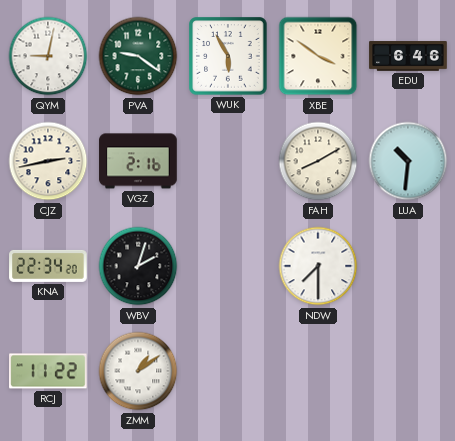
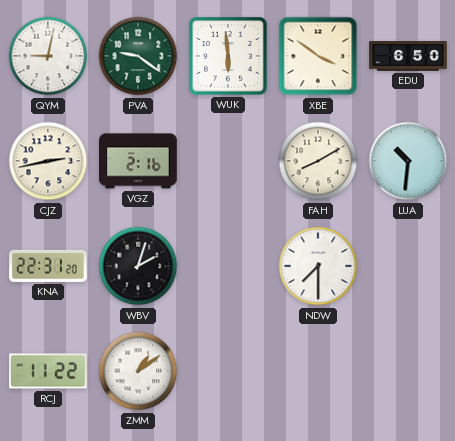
WUK: 5:55 -> 5:59 (228, 56)
EDU: 6:46 -> 6:50 (408, 56)
KNA: 22:34 -> 22:31 (48, 266)
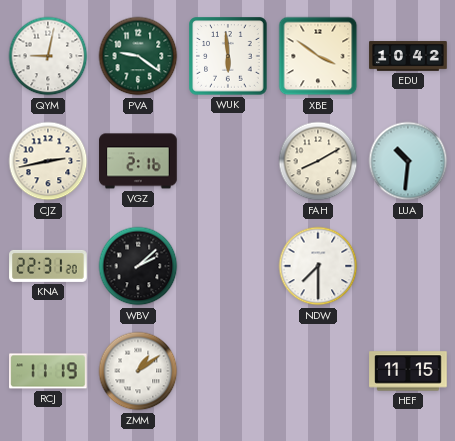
EDU: 6:50 -> 10:42 (408, 56)
WBV: 2:03 -> 2:08 (138, 266)
RCJ: 11:22 -> 11:19 (48, 371)
HEF: none -> 11:15 (408, 371)
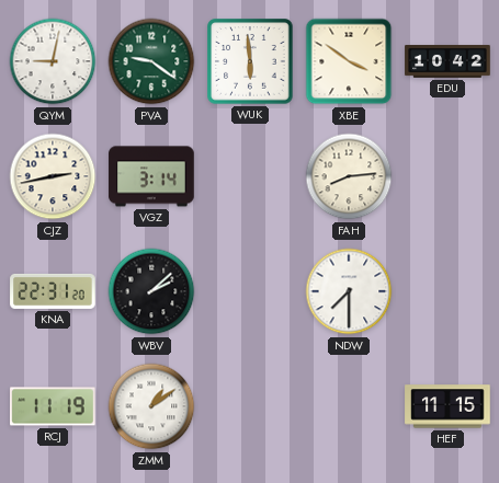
VGZ: 2:16 -> 3:14 (151, 176)
FAH: 8:10 -> 8:14 (349, 176)
LUA: 10:31 -> none (408, 161)
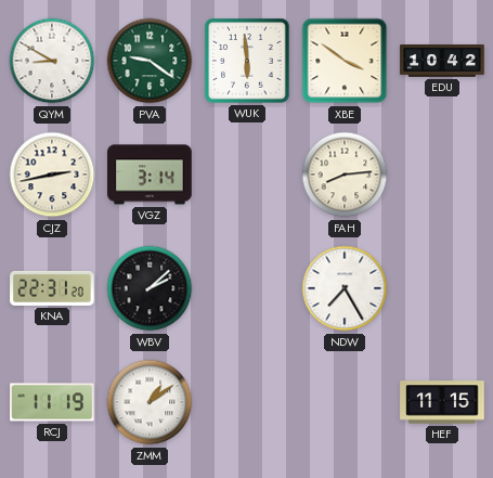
QYM: 9:02 -> 8:50 (52, 61)
NDW: 7:30 -> 7:25 (345, 288)
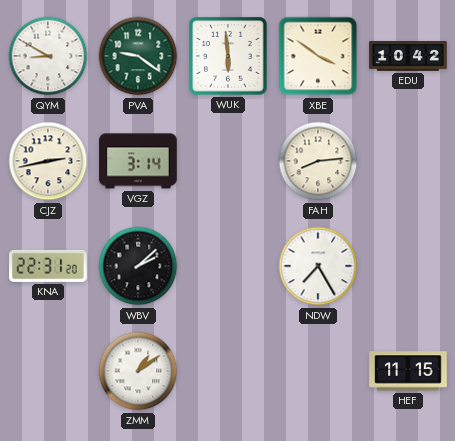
RCJ: 11:19 -> none (52, 402)
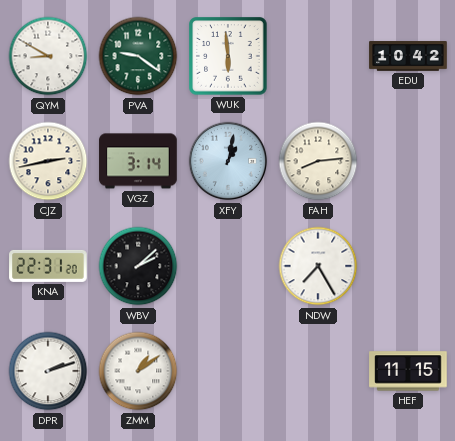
XBE: 3:51 -> none (318, 56)
XFY: none -> 1:02 (228, 161)
DPR: none -> 2:12 (48, 371)
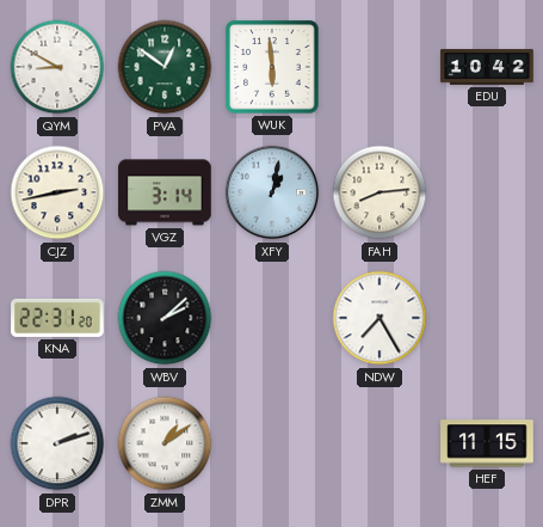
PVA: 9:21 -> 12:51 (165, 67)
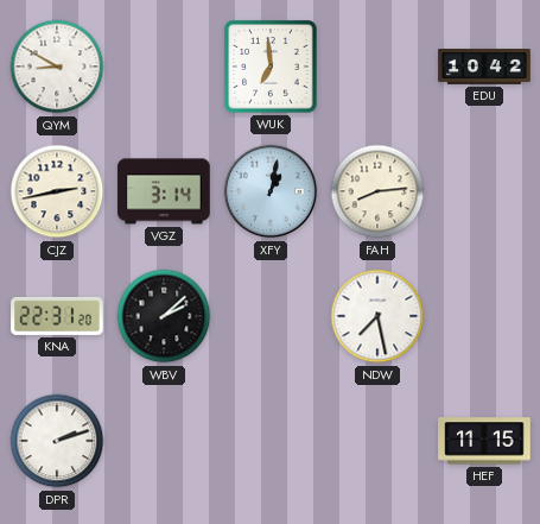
PVA: 12:51 -> none (165, 67)
WUK: 5:59 -> 6:59 (271, 67)
NDW: 7:25 -> 7:28 (377, 316)
ZMM: 1:09 -> none (165, 443)
